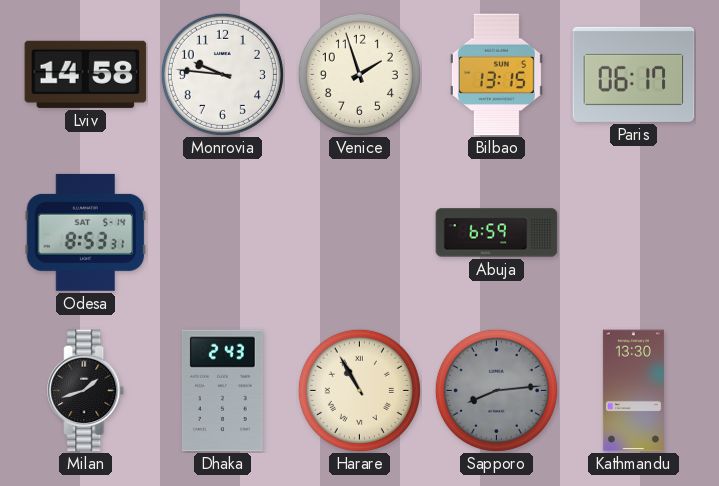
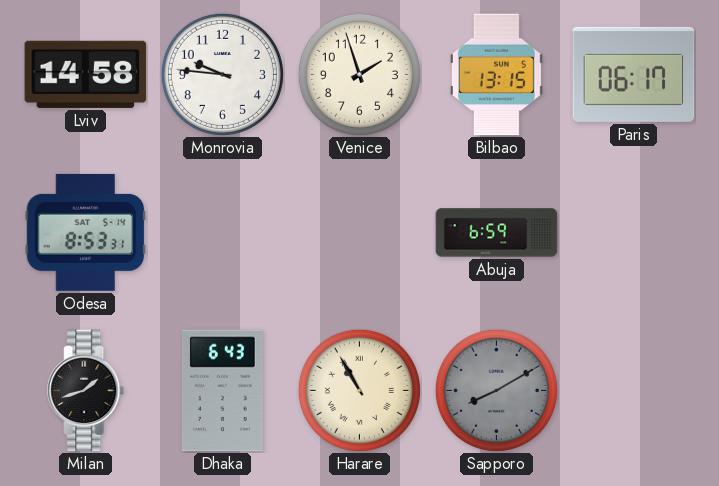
Dhaka: 2:43 -> 6:43 (222, 391)
Sapporo: 8:14 -> 8:10 (496, 390)
Kathmandu: 13:30 -> none (633, 391)
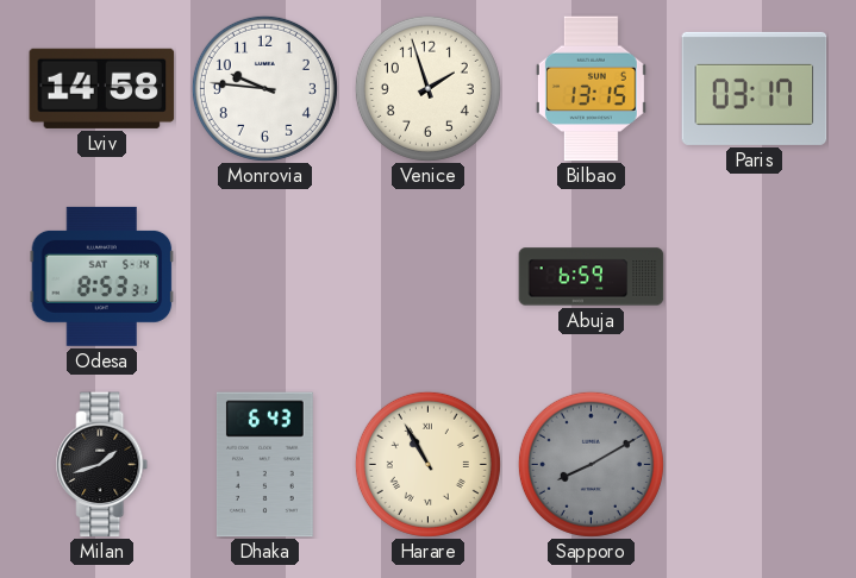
Paris: 06:17 -> 03:17 (755, 88)
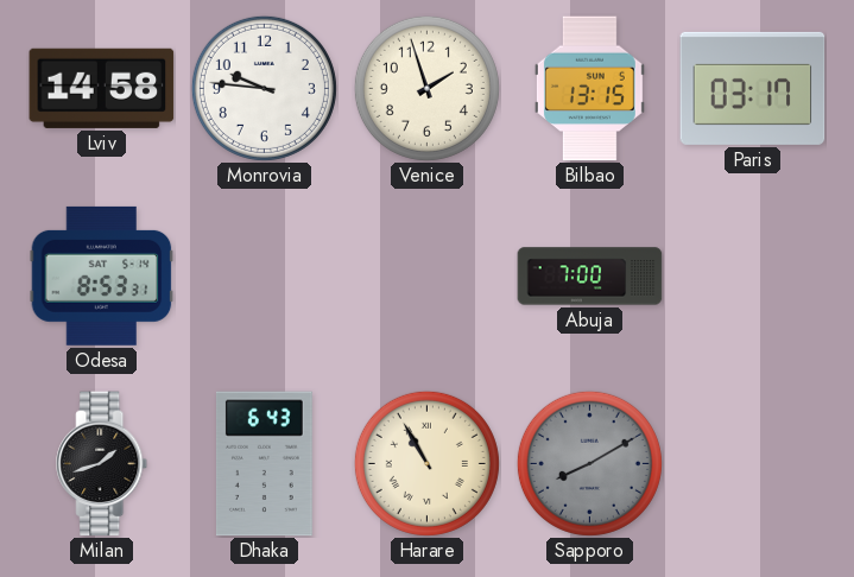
Abuja: 6:59 -> 7:00 (590, 277)
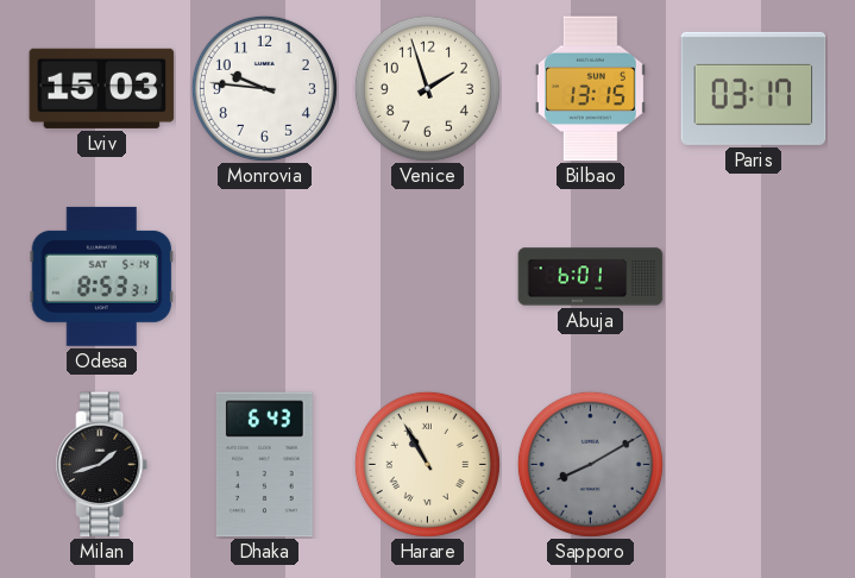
Lviv: 14:58 -> 15:03 (102, 88)
Abuja: 7:00 -> 6:01 (591, 277)
